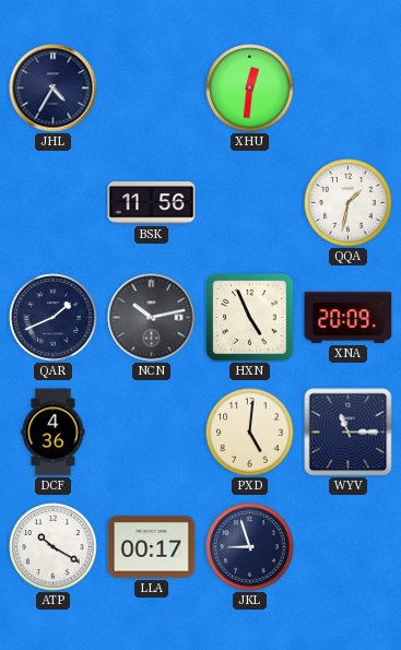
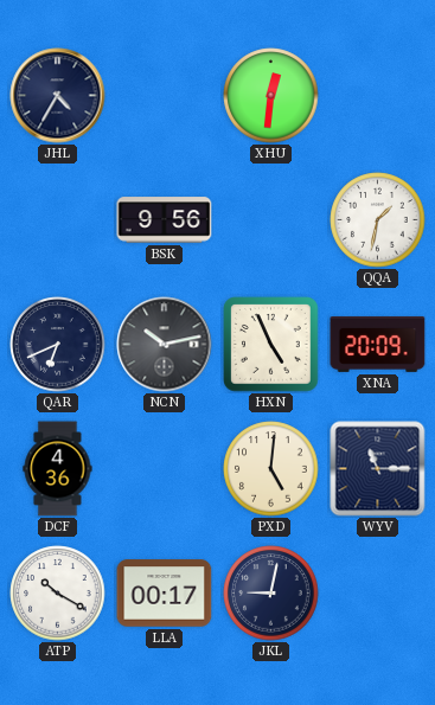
BSK: 11:56 -> 9:56 (165, 220)
QAR: 1:41 -> 6:41 (58, 345)
JKL: 8:57 -> 9:02 (271, 594)
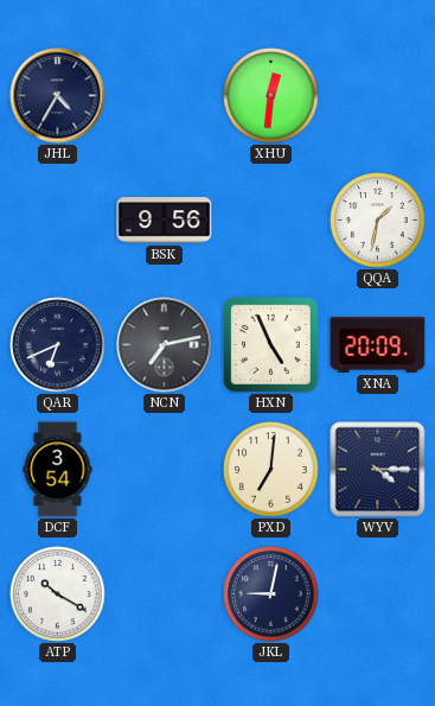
NCN: 10:13 -> 7:13 (165, 345)
DCF: 4:36 -> 3:54 (58, 470)
PXD: 5:01 -> 7:01 (271, 470)
WYV: 11:15 -> 4:15 (378, 470)
LLA: 00:17 -> none (165, 594)
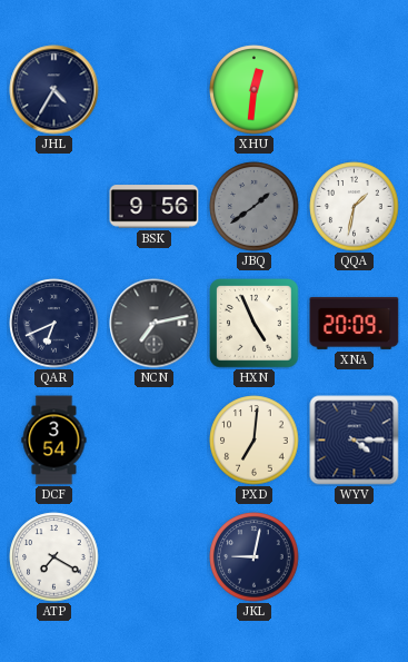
JBQ: none -> 1:39 (255, 207)
ATP: 10:20 -> 7:20 (54, 557)
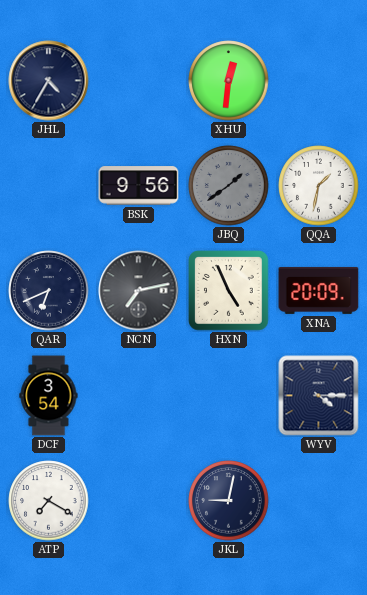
PXD: 7:01 -> none (255, 441)
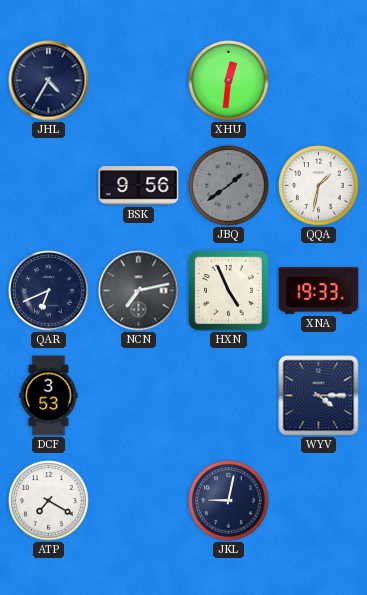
XNA: 20:09 -> 19:33 (319, 290)
DCF: 3:54 -> 3:53 (49, 396)
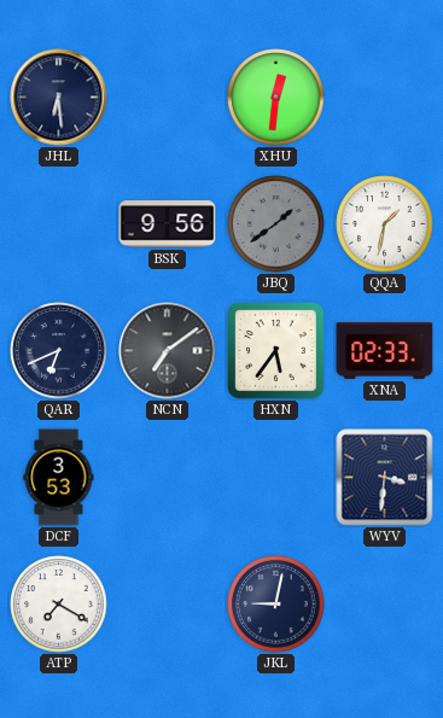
JHL: 4:35 -> 6:29 (59, 98)
NCN: 7:13 -> 7:09 (168, 351)
HXN: 4:56 -> 5:36 (276, 351)
XNA: 19:33 -> 02:33 (385, 350)
WYV: 4:15 -> 3:31 (385, 478)
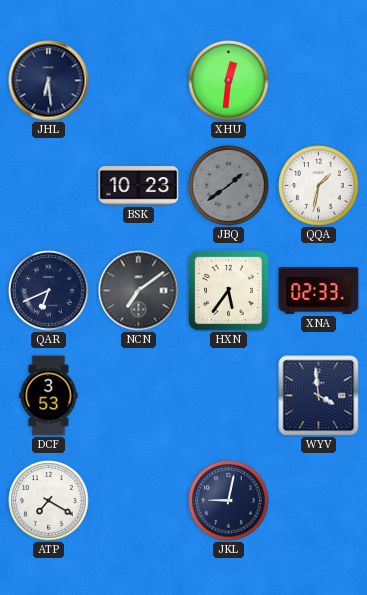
BSK: 9:56 -> 10:23 (139, 186)
WYV: 3:31 -> 3:59 (319, 396)
